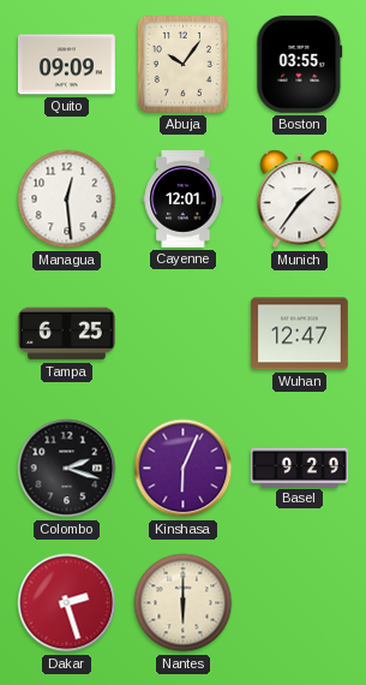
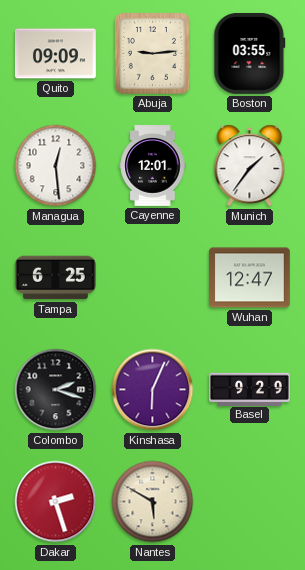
Abuja: 10:06 -> 9:14 (152, 53)
Nantes: 6:00 -> 5:50 (153, 502)
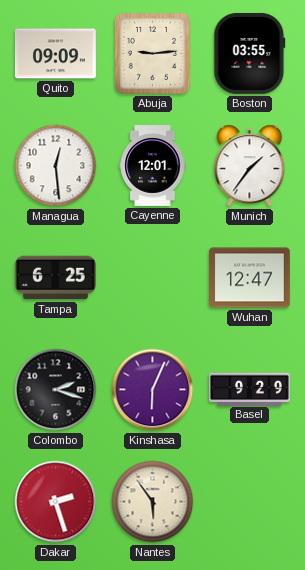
Nantes: 5:50 -> 5:54 (153, 502)
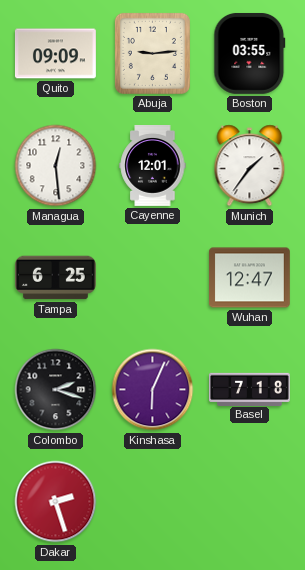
Basel: 9:29 -> 7:18 (250, 389)
Nantes: 5:54 -> none (153, 502)
